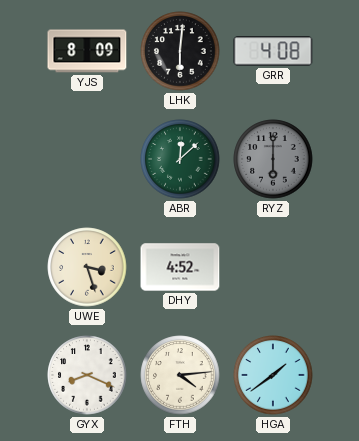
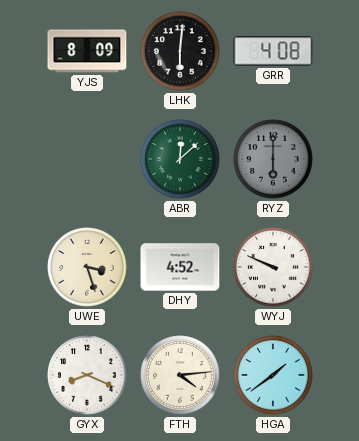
WYJ: none -> 9:49 (273, 267)
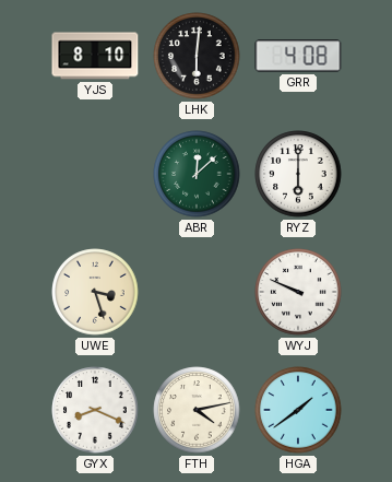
YJS: 8:09 -> 8:10 (95, 56)
RYZ dial: grey -> white (298, 174)
DHY: 4:52 -> none (180, 267)
FTH: 4:14 -> 4:13 (197, 410)
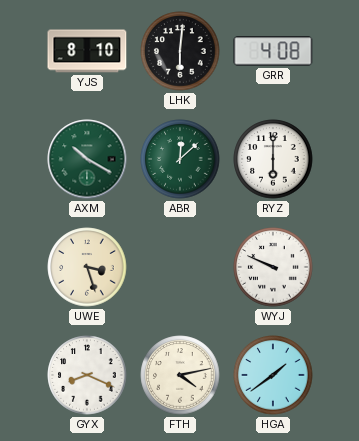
AXM: none -> 10:20 (87, 159)
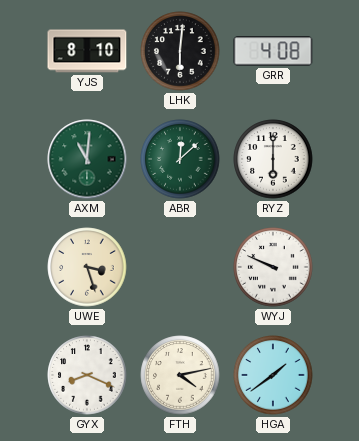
AXM: 10:20 -> 11:01 (87, 159)
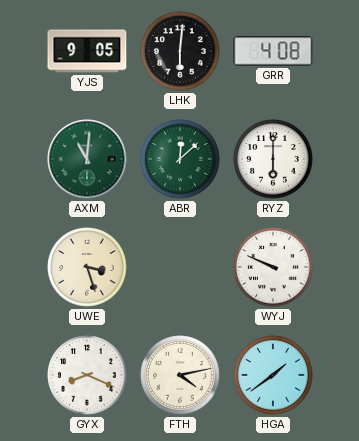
YJS: 8:10 -> 9:05 (87, 51)
